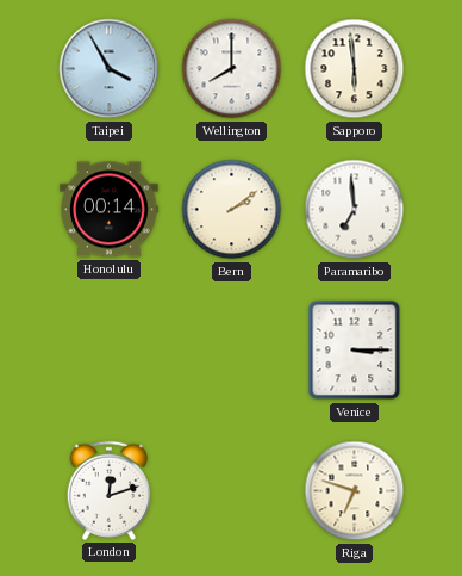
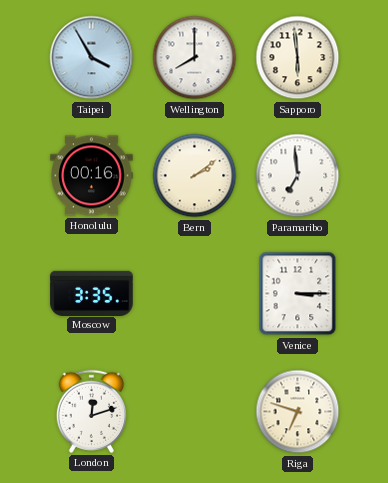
Honolulu: 00:14 -> 00:16 (92, 176)
Moscow: none -> 3:35 (92, 293)
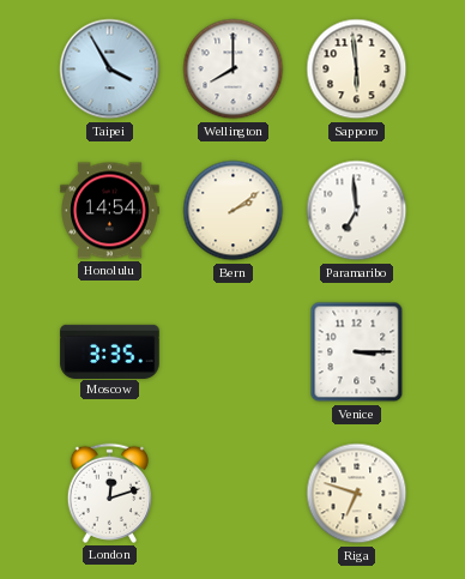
Honolulu: 00:16 -> 14:54 (110, 211)
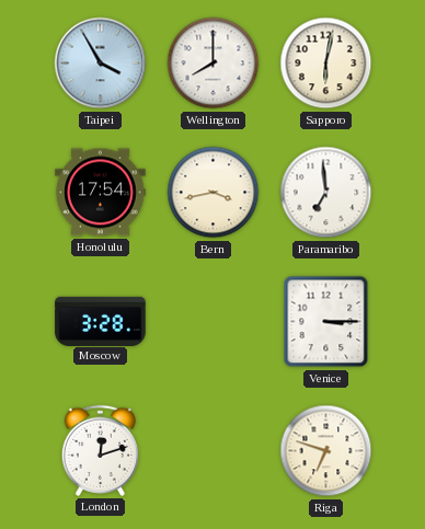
Sapporo: 5:59 -> 6:02 (326, 64)
Honolulu: 14:54 -> 17:54 (101, 193)
Bern: 2:09 -> 3:43 (214, 193)
Moscow: 3:35 -> 3:28 (101, 321)
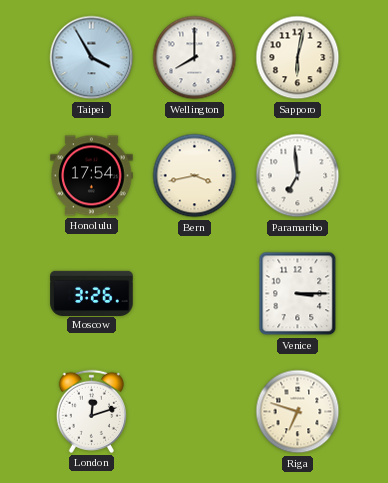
Moscow: 3:28 -> 3:26 (92, 293)
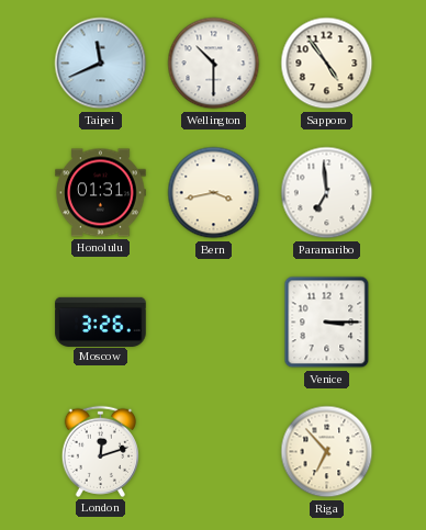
Taipei: 3:55 -> 11:41 (101, 64)
Wellington: 8:00 -> 10:30 (214, 64)
Sapporo: 6:02 -> 4:54 (327, 64)
Honolulu: 17:54 -> 01:31 (101, 193)
Riga: 6:48 -> 6:53 (327, 452)
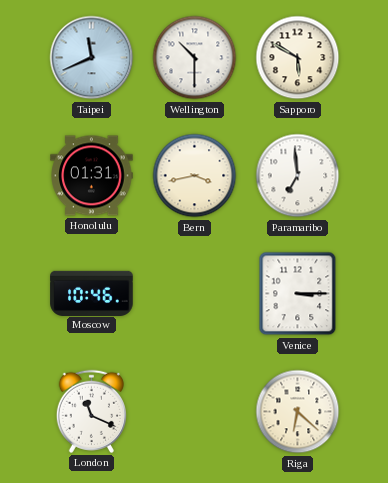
Sapporo: 4:54 -> 5:50 (298, 58)
Moscow: 3:26 -> 10:46 (92, 293)
London: 12:12 -> 11:19 (91, 411)
Riga: 6:53 -> 6:22 (298, 412)
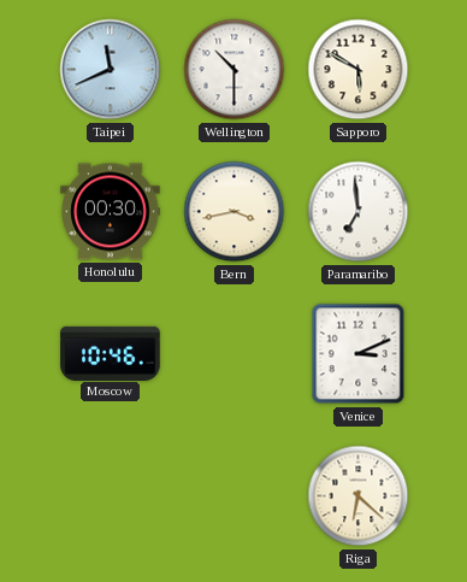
Honolulu: 01:31 -> 00:30 (111, 212)
Venice: 3:15 -> 3:11 (359, 354)
London: 11:19 -> none (91, 411)
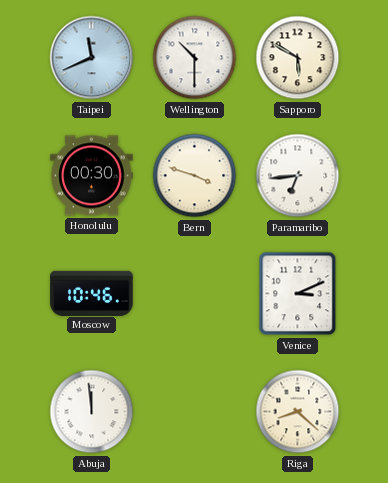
Bern: 3:43 -> 3:48 (195, 176)
Paramaribo: 6:59 -> 6:44 (298, 176)
Abuja: none -> 11:59 (92, 412)
Riga: 6:22 -> 8:22 (298, 412)
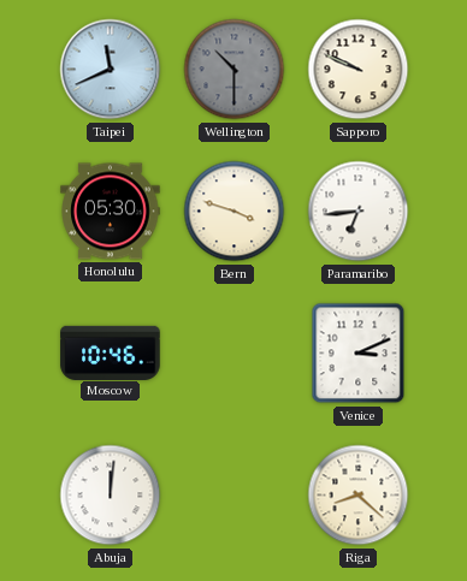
Wellington dial: white -> grey (235, 70)
Sapporo: 5:50 -> 9:49 (359, 70)
Honolulu: 00:30 -> 05:30 (111, 212)
Abuja: 11:59 -> 12:01 (111, 496)
